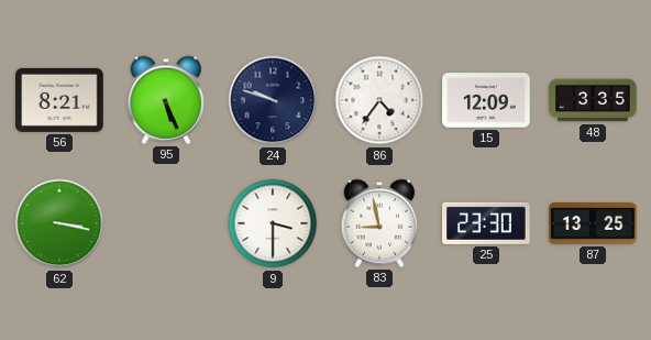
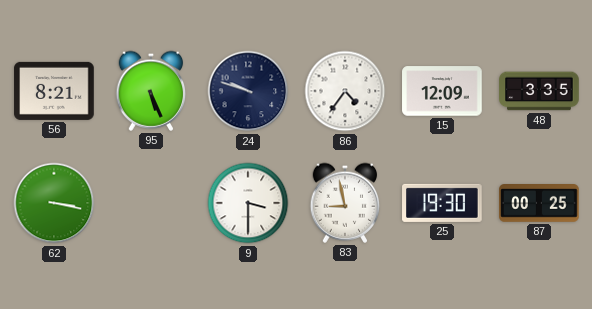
25: 23:30 -> 19:30 (442, 203)
87: 13:25 -> 00:25 (539, 204)
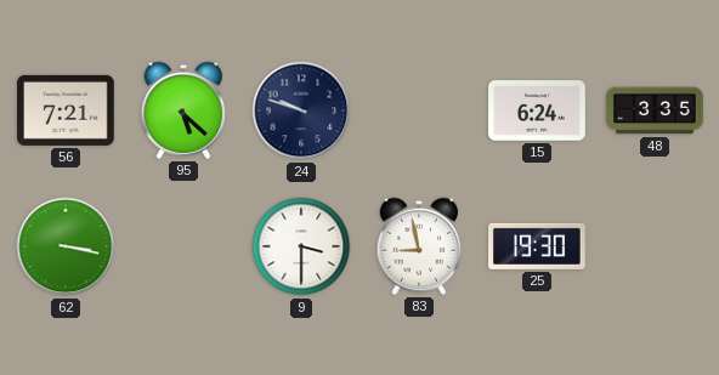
56: 8:21 -> 7:21 (66, 110)
95: 5:26 -> 5:22 (183, 110)
86: 4:36 -> none (345, 91)
15: 12:09 -> 6:24 (537, 110)
87: 00:25 -> none (539, 204)
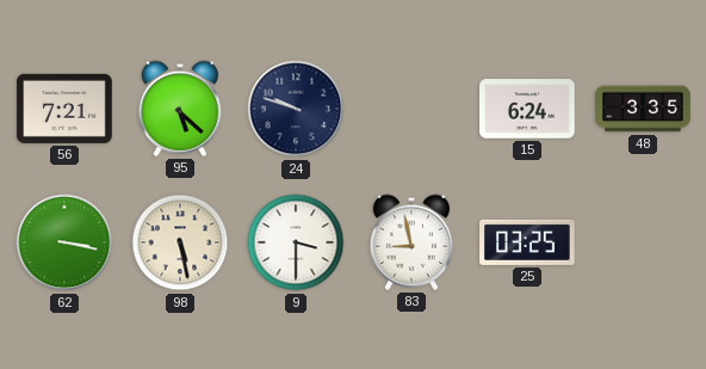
98: none -> 5:28 (180, 242)
25: 19:30 -> 03:25 (527, 242)
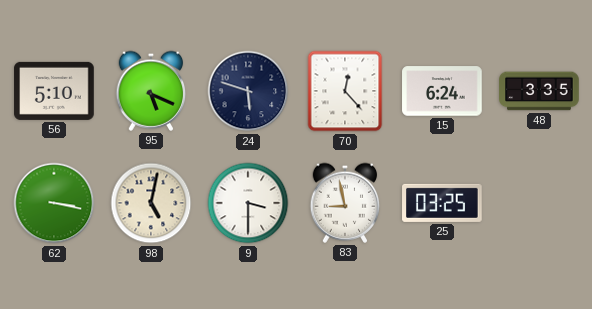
56: 7:21 -> 5:10 (54, 91)
95: 5:22 -> 5:19 (151, 91)
24: 9:48 -> 5:48 (248, 91)
70: none -> 12:23 (345, 91)
98: 5:28 -> 5:02 (151, 203)
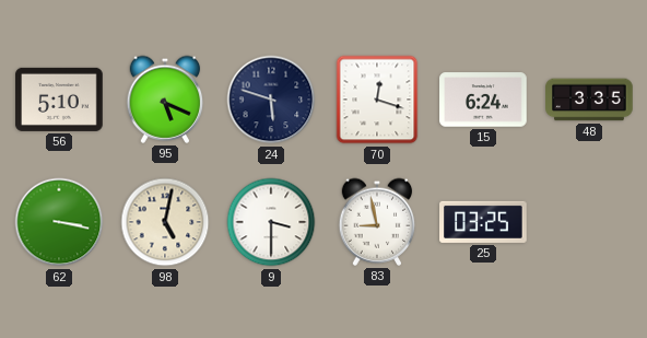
70: 12:23 -> 12:18 (377, 100)
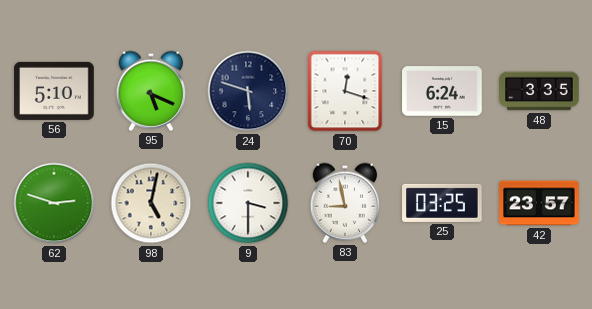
62: 3:17 -> 2:48 (54, 203)
42: none -> 23:57 (539, 203)
